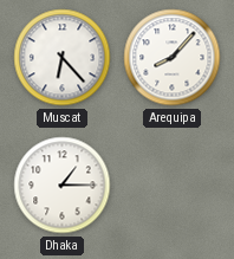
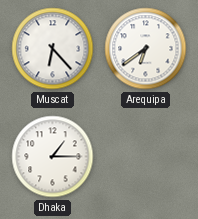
Arequipa: 8:07 -> 6:39 (146, 49)
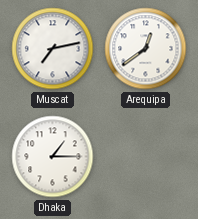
Muscat: 6:23 -> 7:13 (53, 49)
Arequipa: 6:39 -> 12:39 (146, 49)
